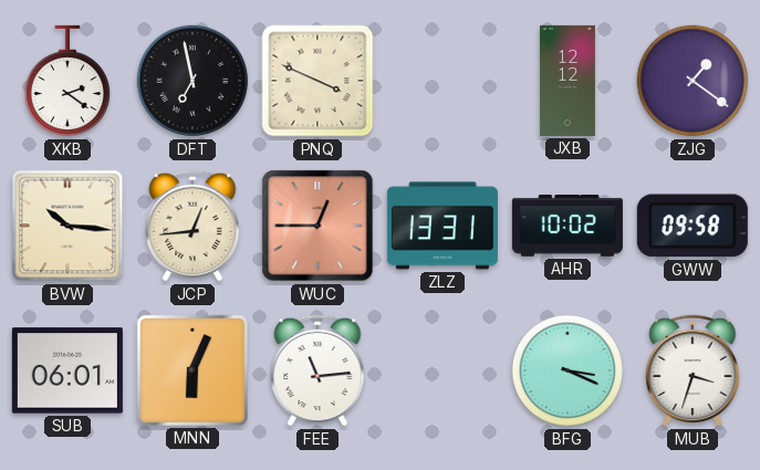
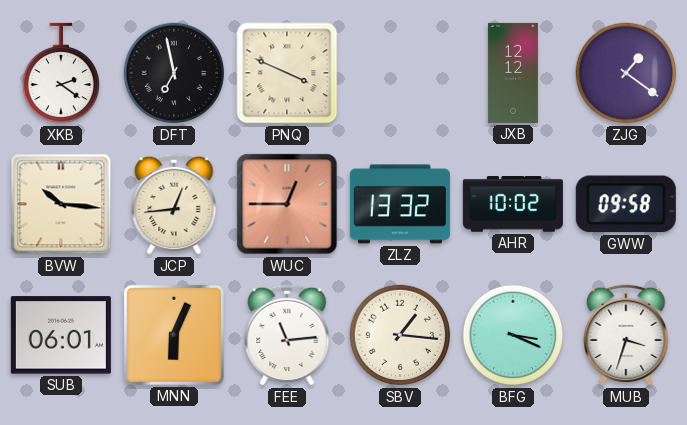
ZLZ: 13:31 -> 13:32 (400, 204)
SBV: none -> 1:16 (400, 335)
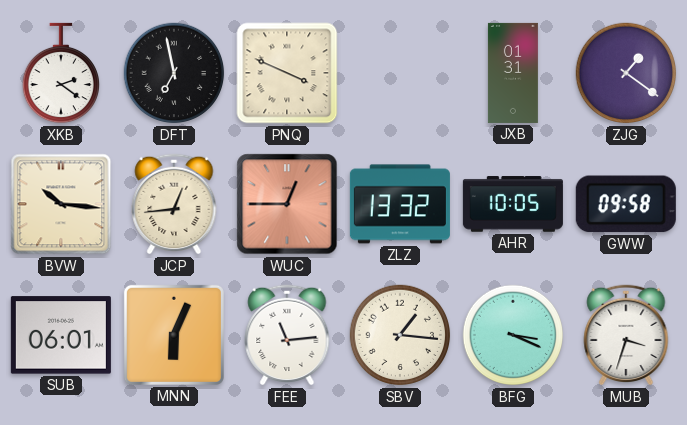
JXB: 12:12 -> 01:31 (513, 73)
AHR: 10:02 -> 10:05 (513, 204)
